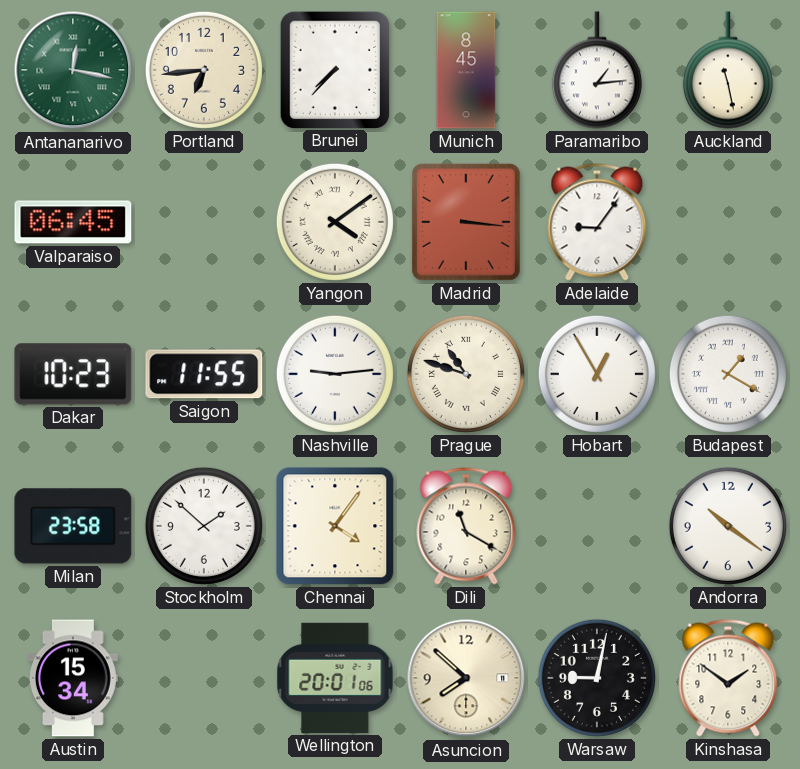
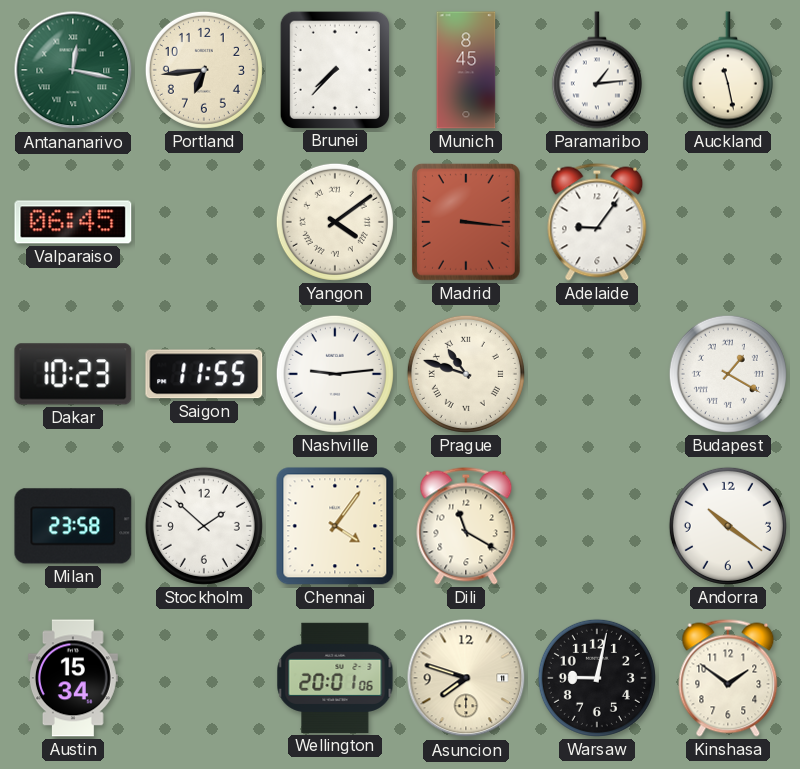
Hobart: 12:55 -> none (597, 374)
Asuncion: 7:52 -> 7:48 (466, 678)
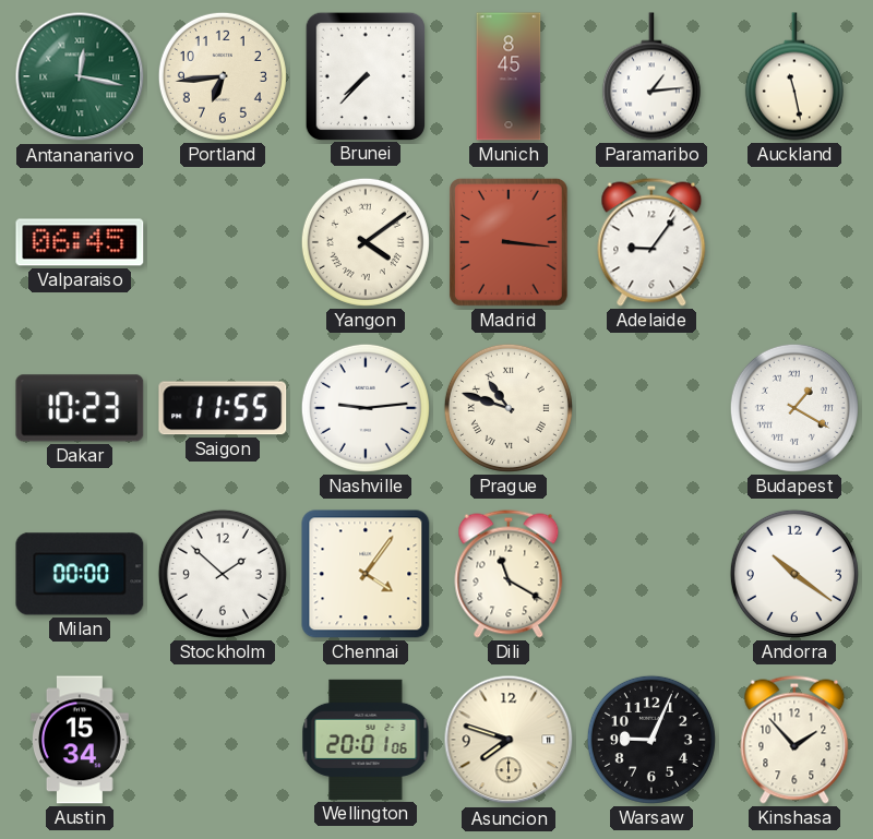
Milan: 23:58 -> 00:00 (80, 574)
Warsaw: 9:02 -> 9:04 (651, 740)
Kinshasa: 1:51 -> 1:53 (794, 740)
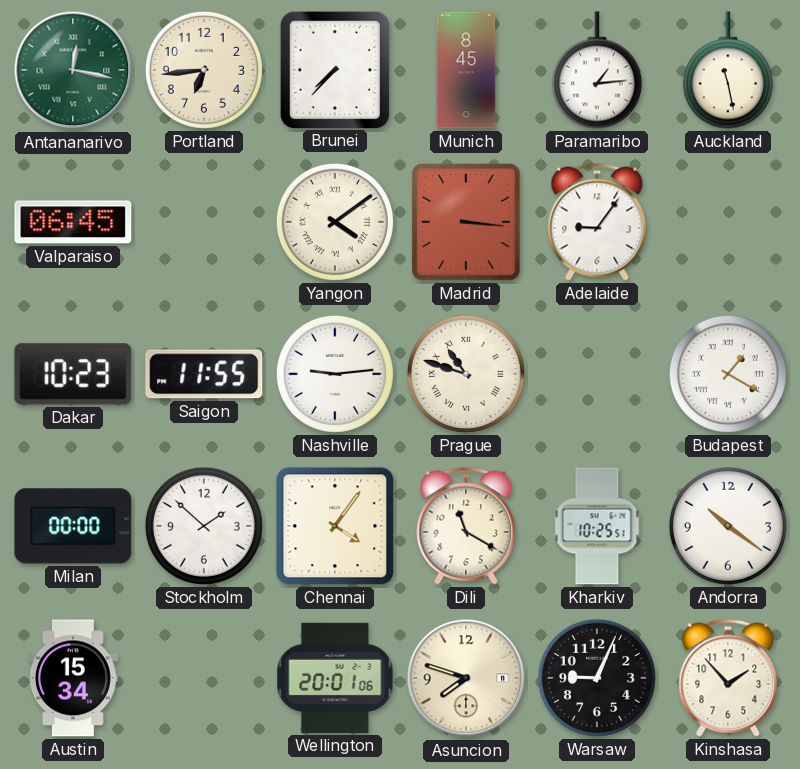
Kharkiv: none -> 10:25 (597, 526)
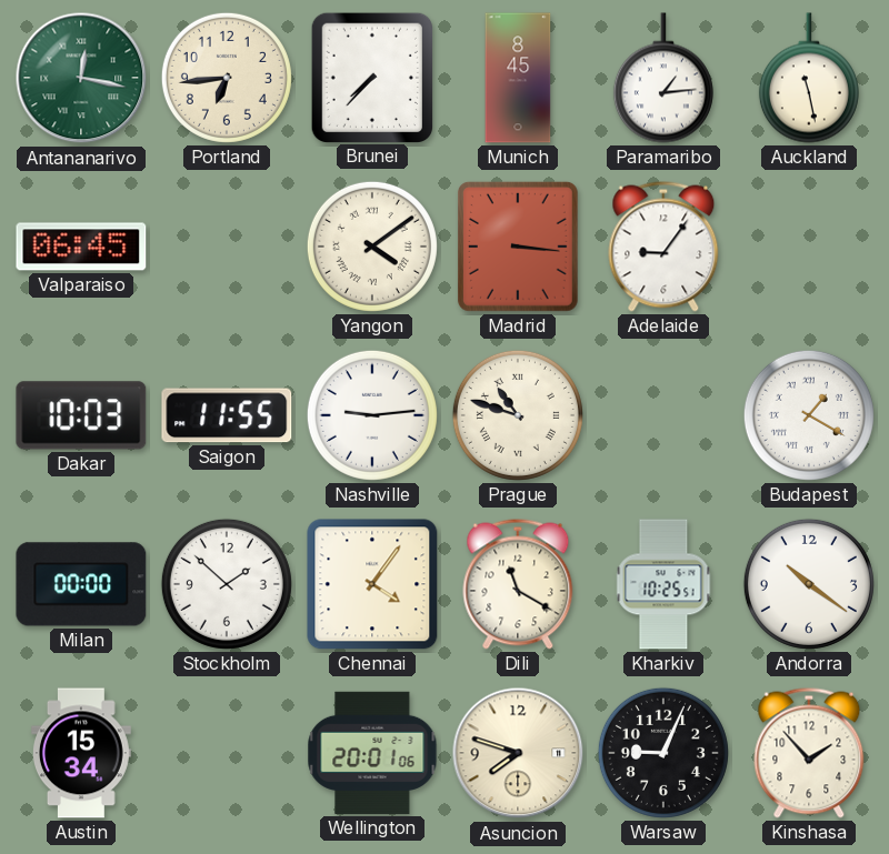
Dakar: 10:23 -> 10:03 (81, 415)
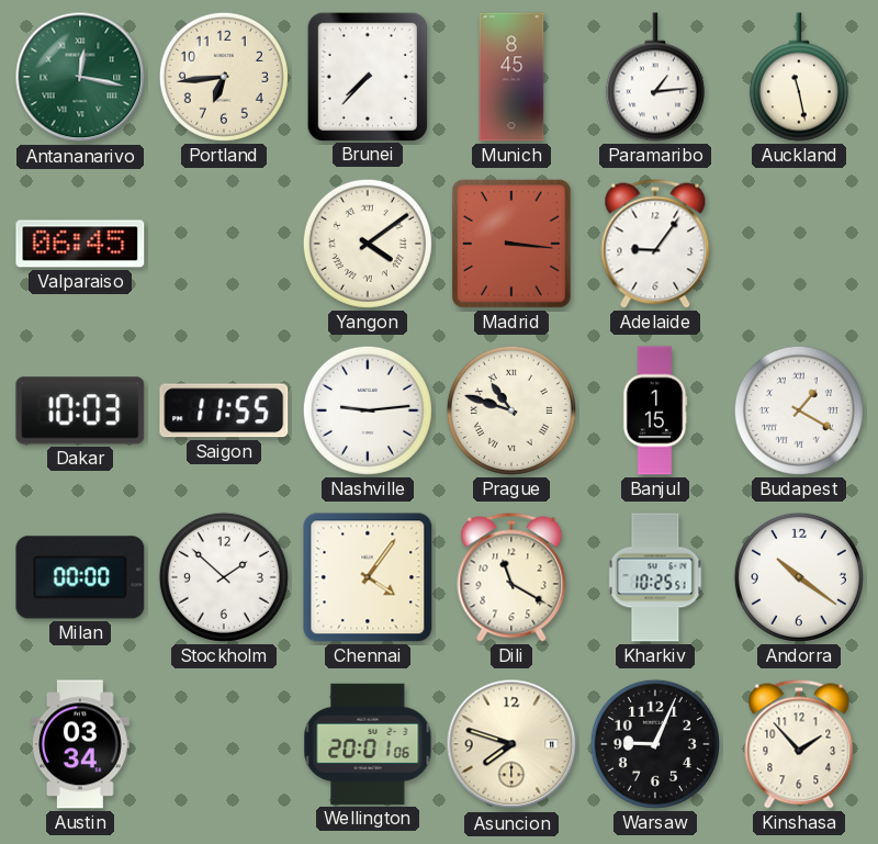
Banjul: none -> 1:15 (655, 410)
Austin: 15:34 -> 03:34 (80, 744)
